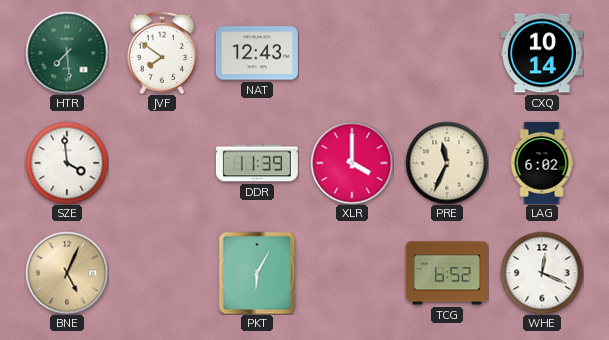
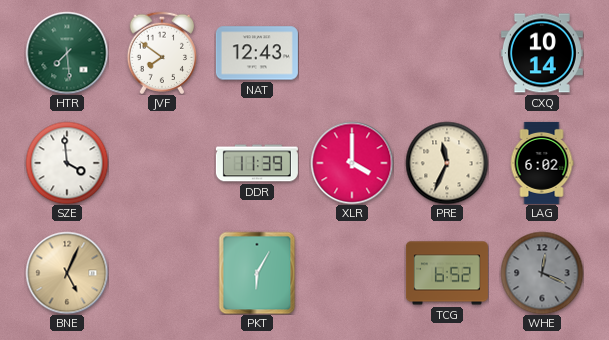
WHE dial: white -> grey (542, 273)
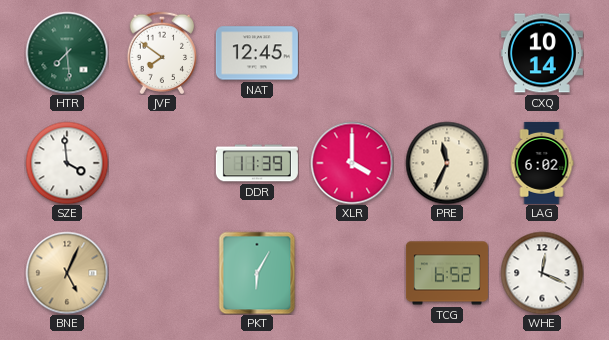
NAT: 12:43 -> 12:45 (257, 53)
WHE dial: grey -> white (542, 273)
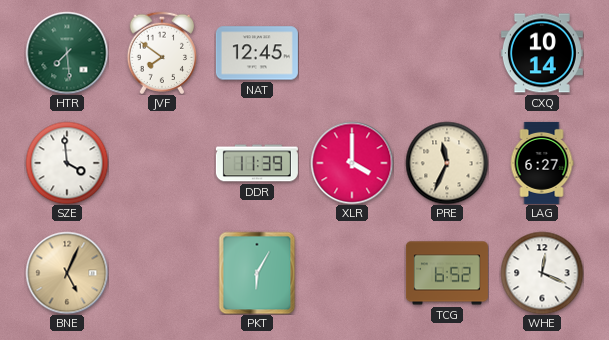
LAG: 6:02 -> 6:27 (542, 163)
